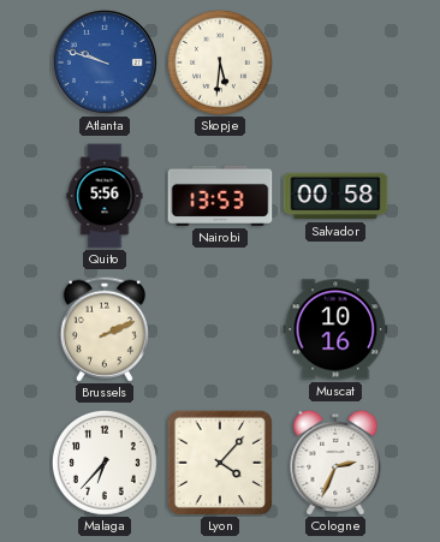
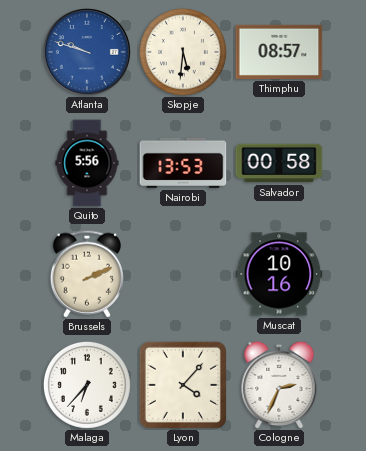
Thimphu: none -> 08:57 (279, 52)
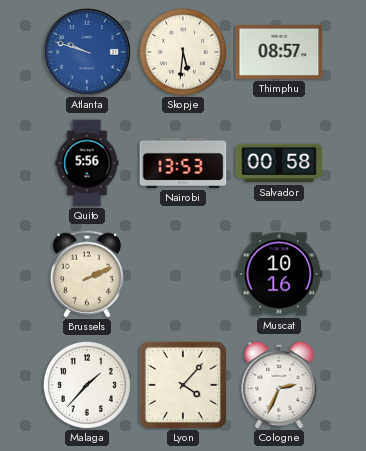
Malaga: 6:37 -> 1:37 (87, 385)
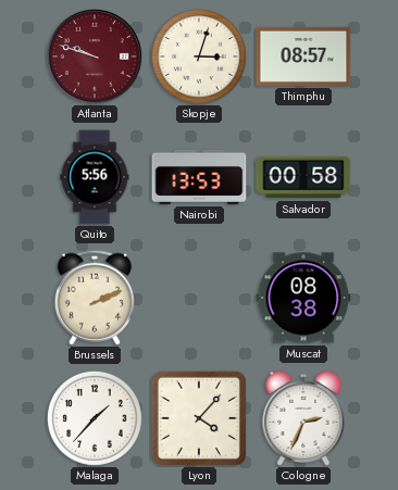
Atlanta dial: blue -> burgundy (95, 56)
Skopje: 5:31 -> 3:03 (199, 56)
Muscat: 10:16 -> 08:38 (303, 298)
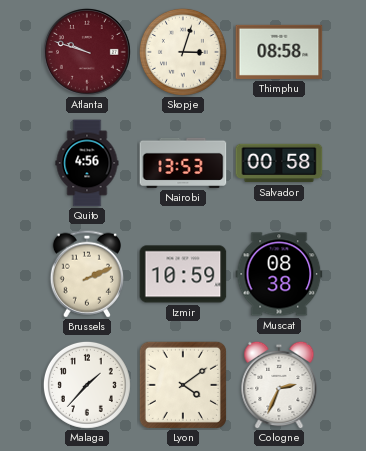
Thimphu: 08:57 -> 08:58 (279, 52)
Quito: 5:56 -> 4:56 (87, 163)
Izmir: none -> 10:59 (183, 274)
Lyon: 4:07 -> 4:09 (183, 385)
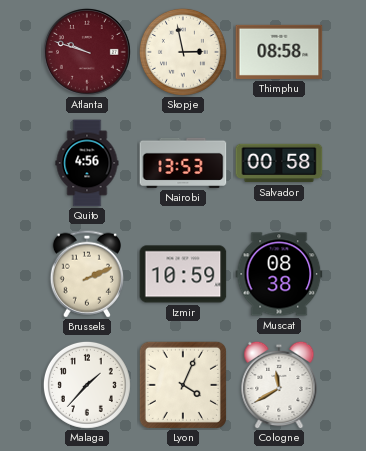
Skopje: 3:03 -> 2:58 (183, 52)
Lyon: 4:09 -> 4:04 (183, 385)
Cologne: 2:34 -> 11:40 (279, 385)
